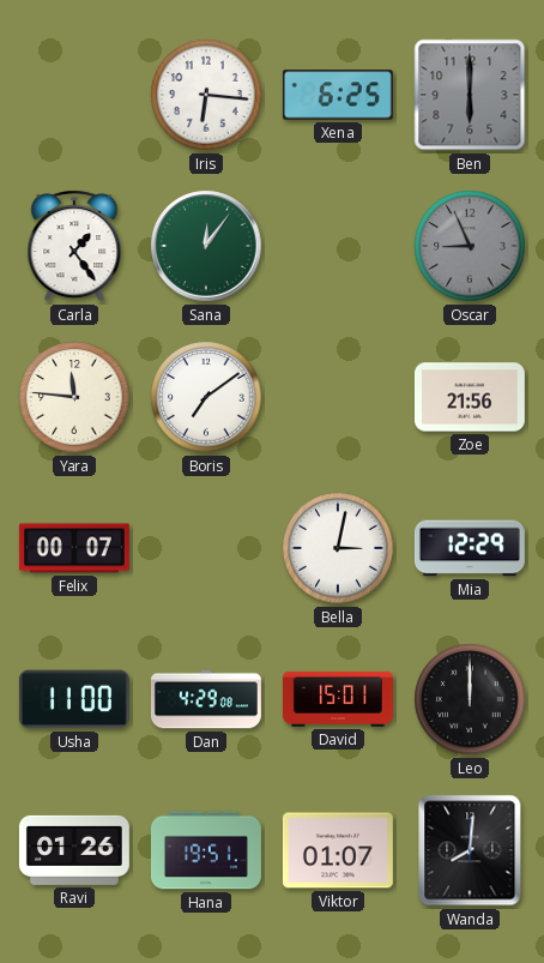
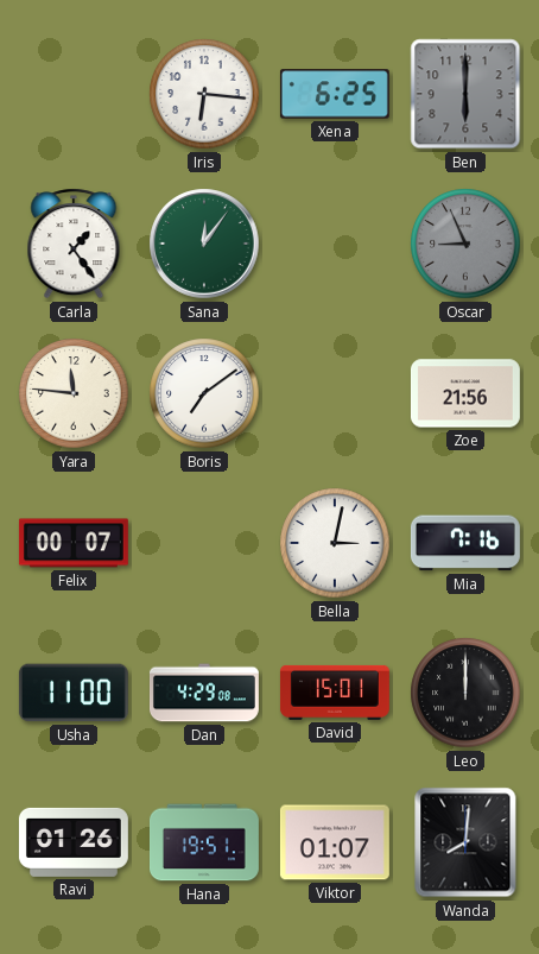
Mia: 12:29 -> 7:16 (465, 543)
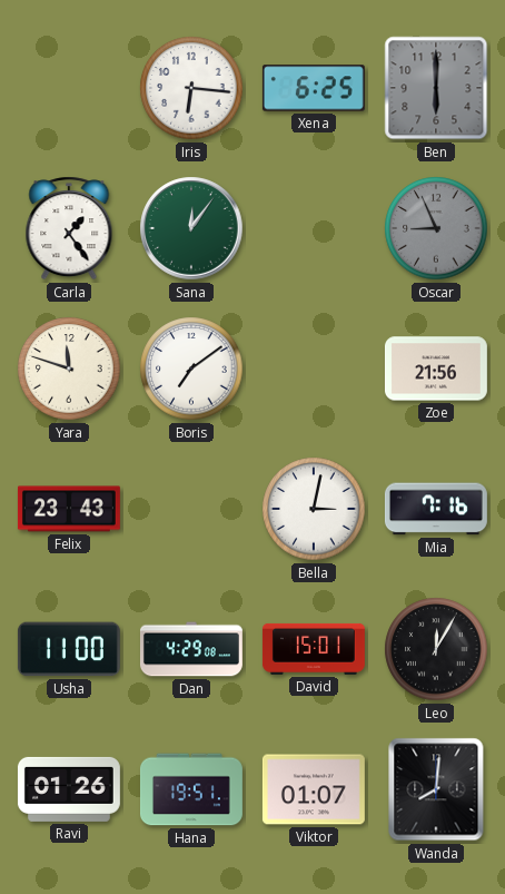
Yara: 11:46 -> 11:48 (69, 369)
Felix: 00:07 -> 23:43 (69, 509)
Leo: 12:00 -> 12:05 (436, 649)
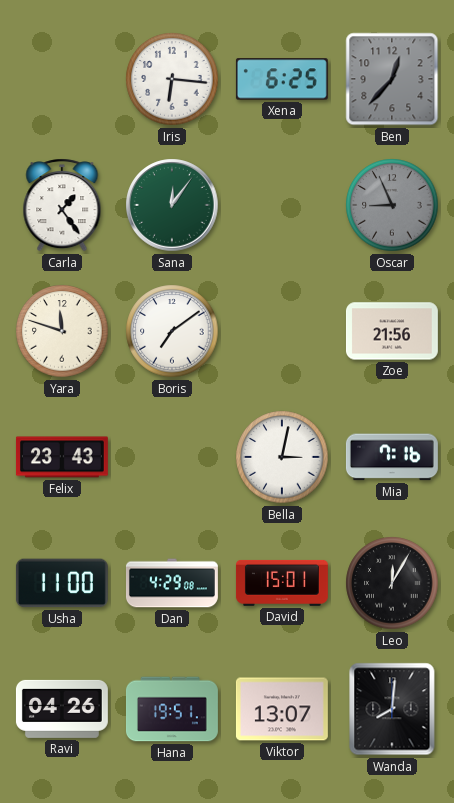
Ben: 6:00 -> 12:37 (392, 79)
Ravi: 01:26 -> 04:26 (62, 709)
Viktor: 01:07 -> 13:07 (282, 709)
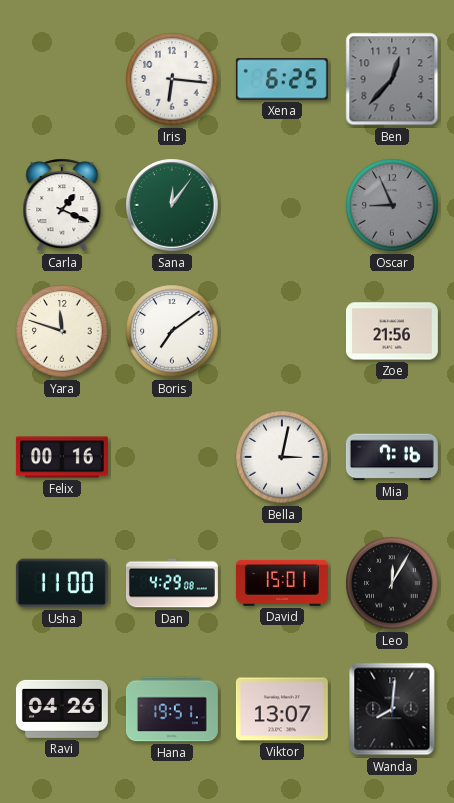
Carla: 1:24 -> 1:19 (62, 205)
Felix: 23:43 -> 00:16 (62, 457)
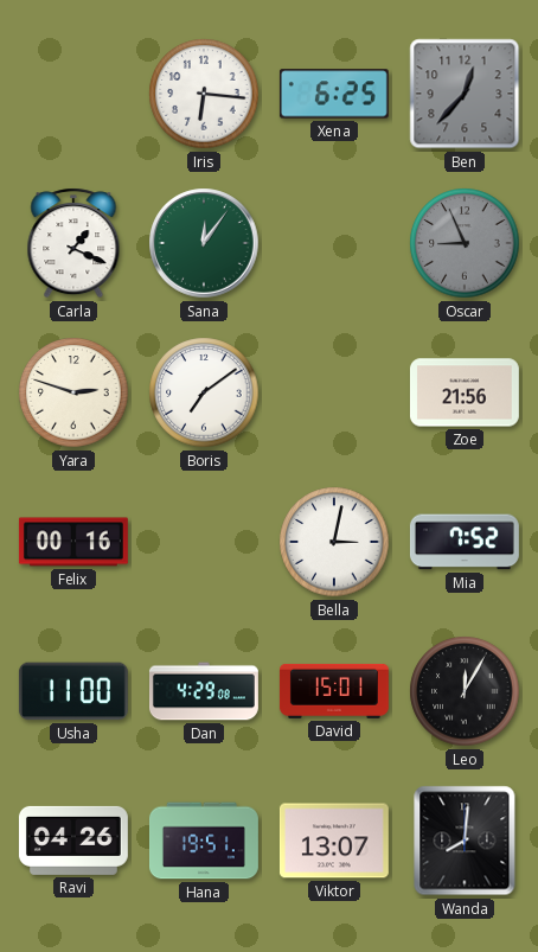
Yara: 11:48 -> 2:48 (73, 392)
Mia: 7:16 -> 7:52 (465, 542)
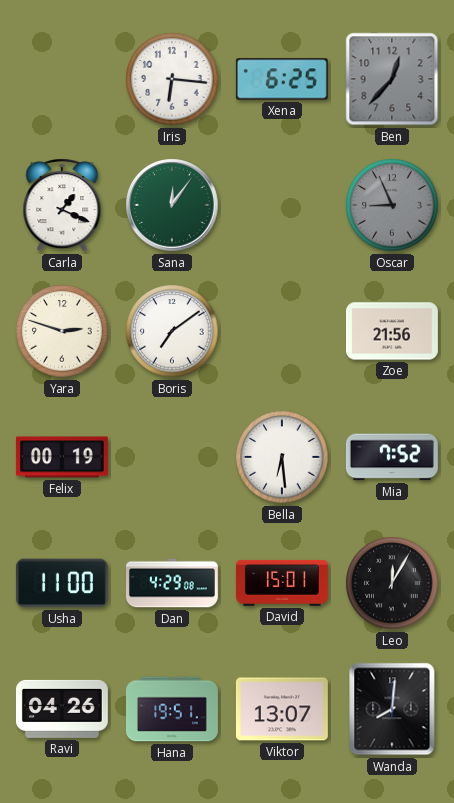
Felix: 00:16 -> 00:19 (62, 457)
Bella: 3:02 -> 6:29 (282, 457)
